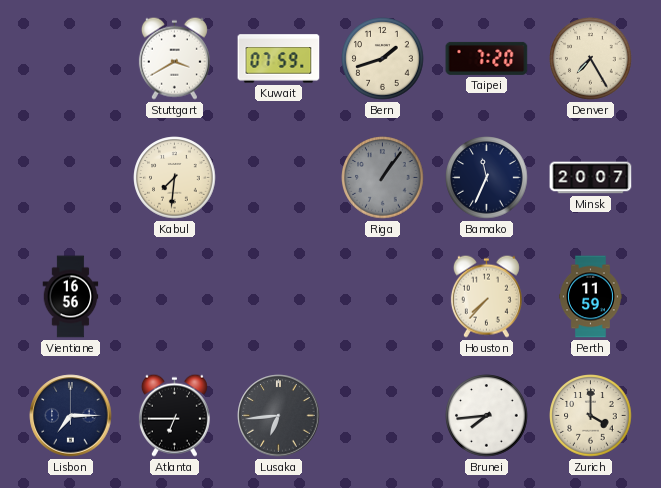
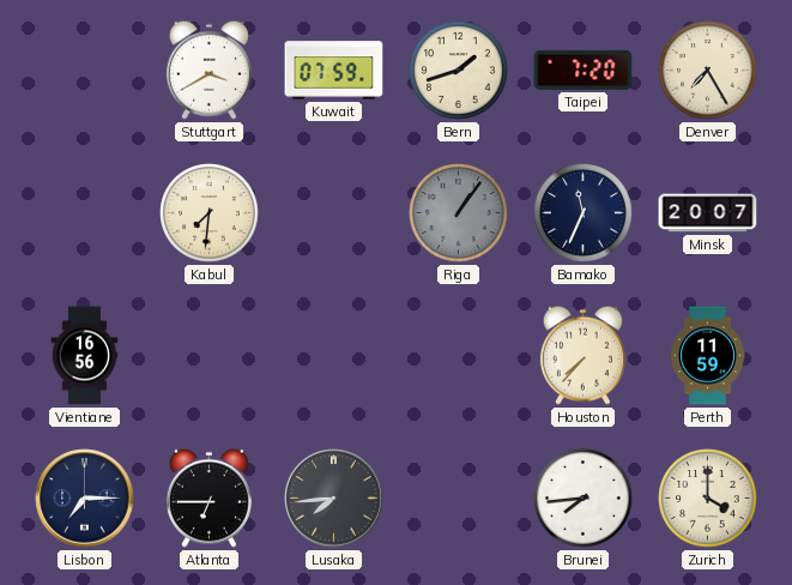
Lusaka: 6:44 -> 7:44 (334, 499)
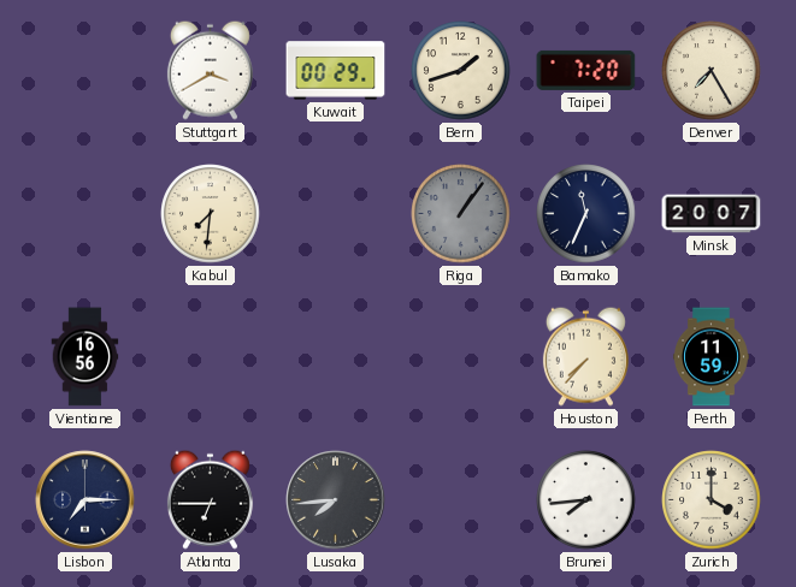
Kuwait: 07:59 -> 00:29 (336, 71)
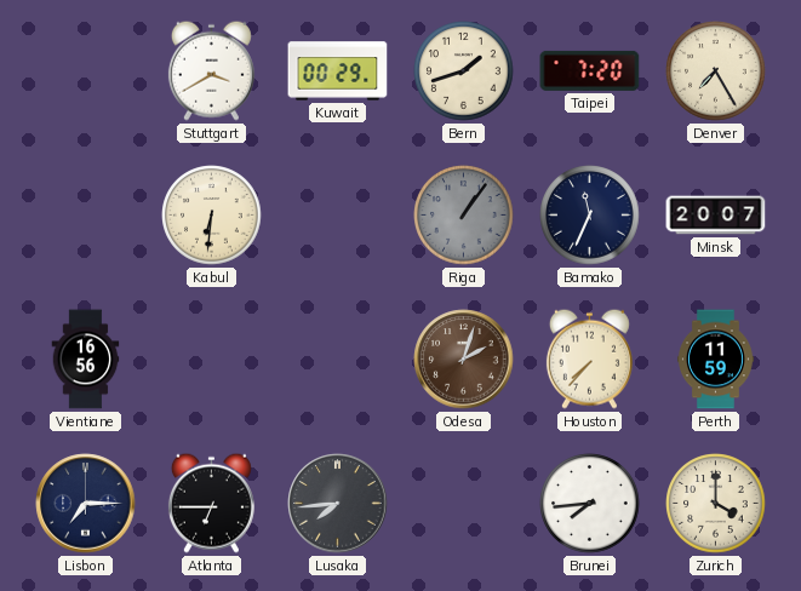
Kabul: 7:31 -> 6:31 (212, 216)
Odesa: none -> 2:03 (464, 360)
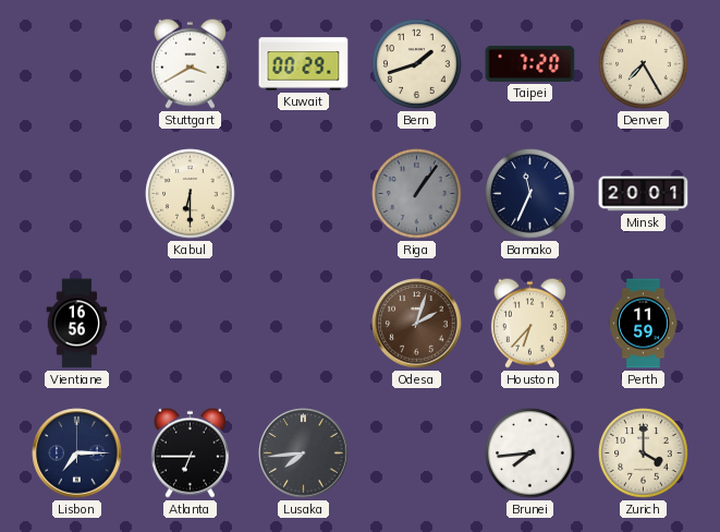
Kabul: 6:31 -> 6:30 (191, 194)
Minsk: 20:07 -> 20:01 (644, 194)
Houston: 7:37 -> 6:37 (529, 323)
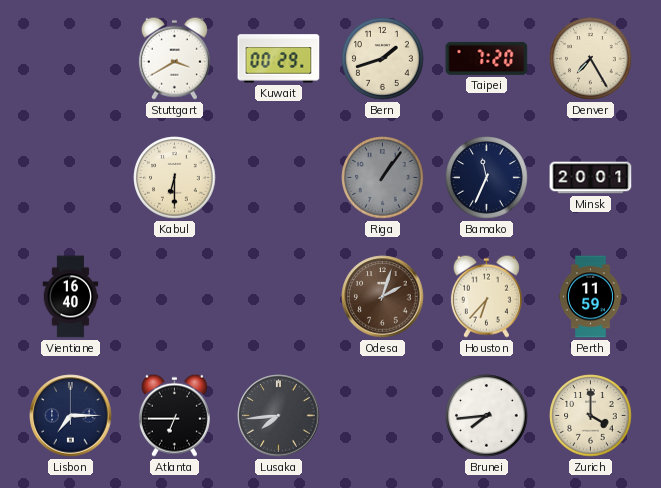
Vientiane: 16:56 -> 16:40 (71, 297)
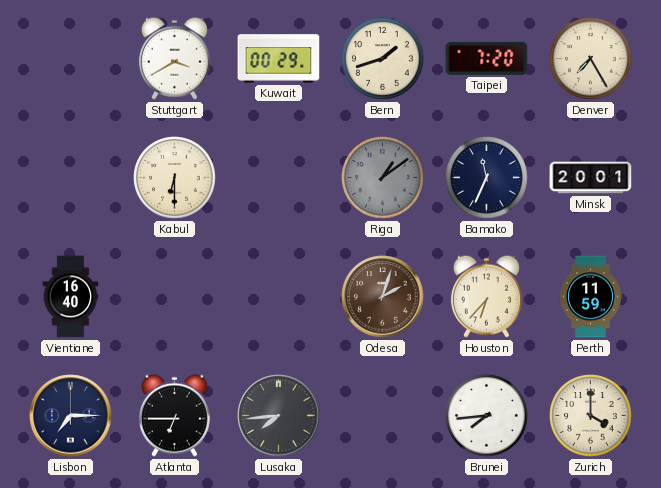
Riga: 1:06 -> 1:09 (383, 178)
